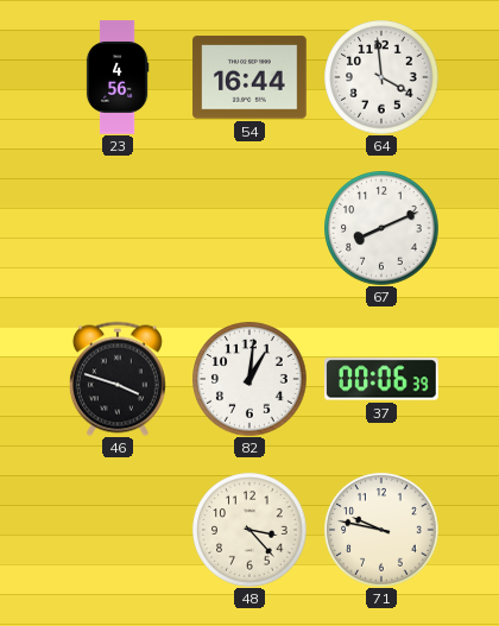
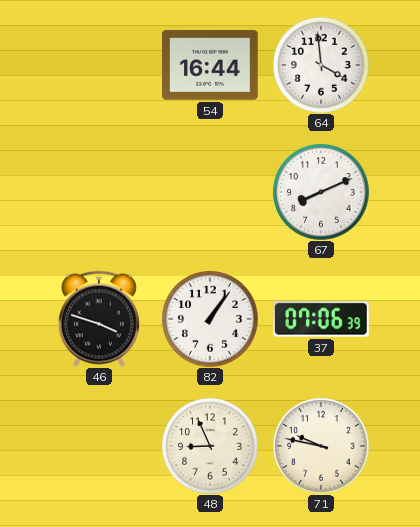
23: 4:56 -> none (118, 77)
82: 1:01 -> 1:06 (210, 319)
37: 00:06 -> 07:06 (321, 319)
48: 3:23 -> 8:56 (210, 446)
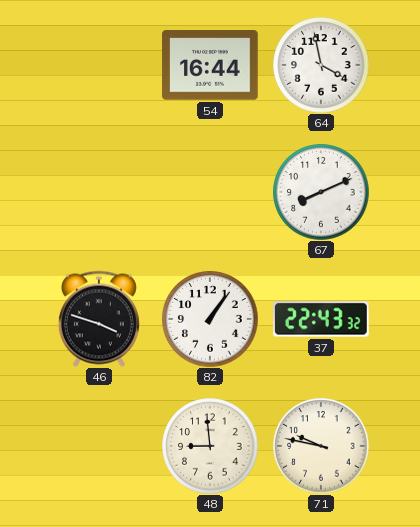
64: 3:59 -> 3:58 (321, 65)
37: 07:06 -> 22:43 (321, 319)
48: 8:56 -> 8:59 (210, 446)
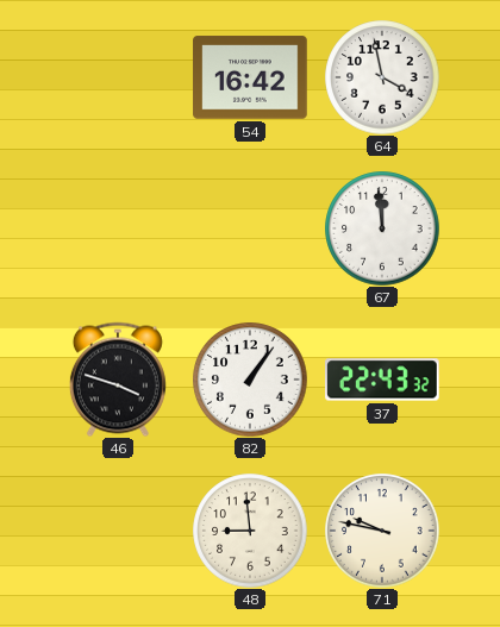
54: 16:44 -> 16:42 (250, 77)
67: 8:11 -> 11:59 (382, 228)
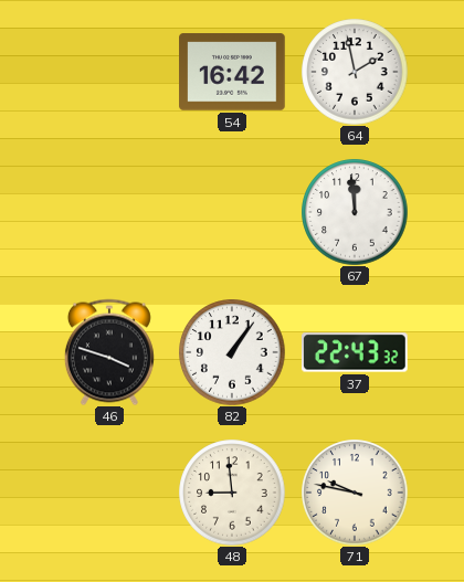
64: 3:58 -> 1:58 (355, 72)
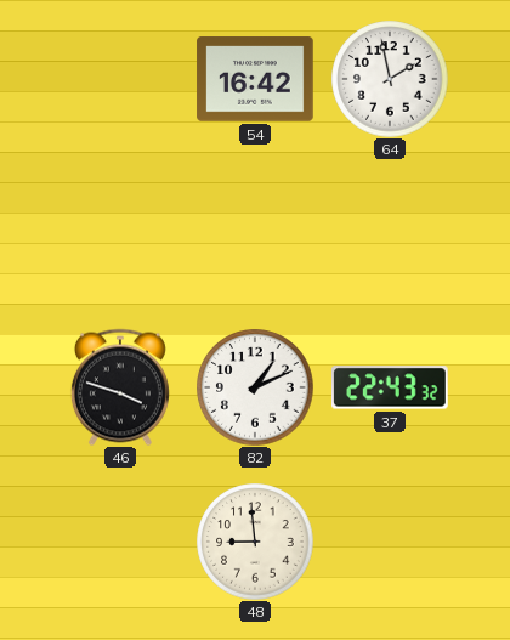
67: 11:59 -> none (355, 212)
82: 1:06 -> 1:11 (255, 387)
71: 9:47 -> none (355, 493)
